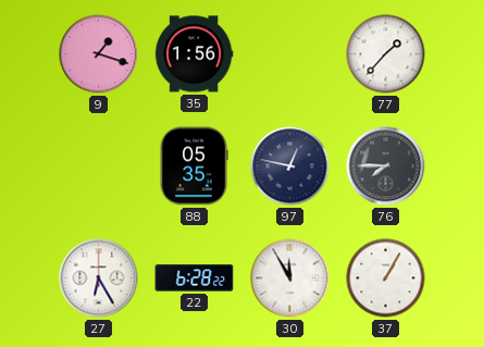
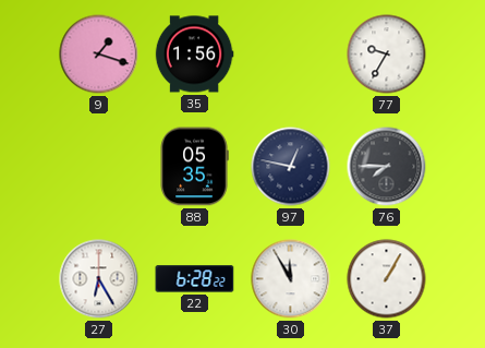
77: 1:37 -> 9:35 (387, 55)
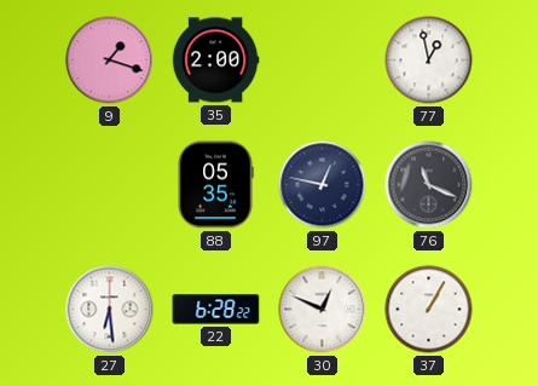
35: 1:56 -> 2:00 (215, 61)
77: 9:35 -> 12:58 (429, 61)
76: 7:45 -> 11:19 (429, 185)
27: 6:25 -> 6:29 (110, 310)
30: 11:55 -> 12:49 (323, 310)
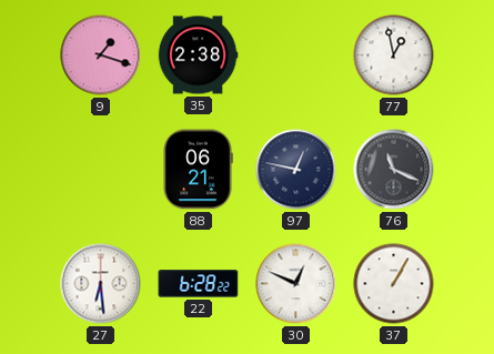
35: 2:00 -> 2:38 (198, 55)
88: 05:35 -> 06:21 (198, 170)
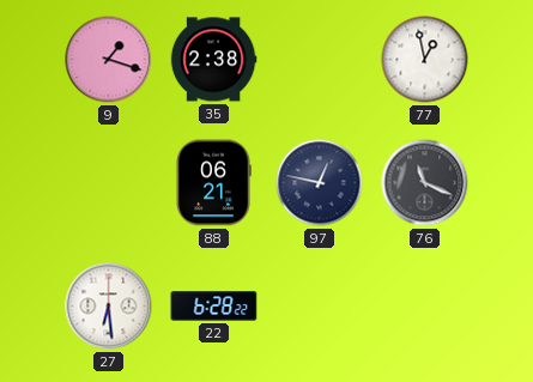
30: 12:49 -> none (296, 284)
37: 1:05 -> none (394, 284)
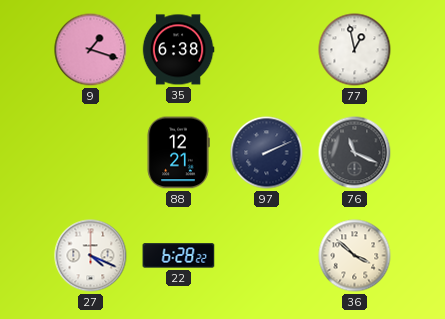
35: 2:38 -> 6:38 (178, 50)
88: 06:21 -> 12:21 (178, 153)
97: 12:47 -> 2:11 (267, 153)
27: 6:29 -> 4:19 (91, 256)
36: none -> 3:52 (355, 256)
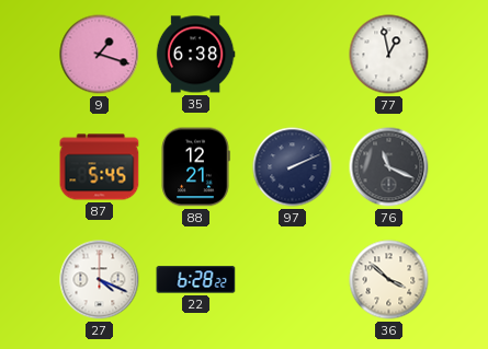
87: none -> 5:45 (100, 167)
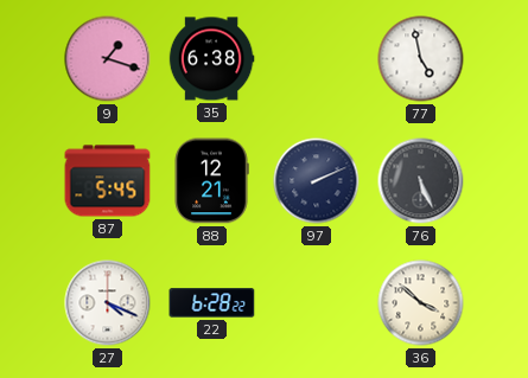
77: 12:58 -> 4:58 (421, 59)
76: 11:19 -> 5:26 (421, 181)
